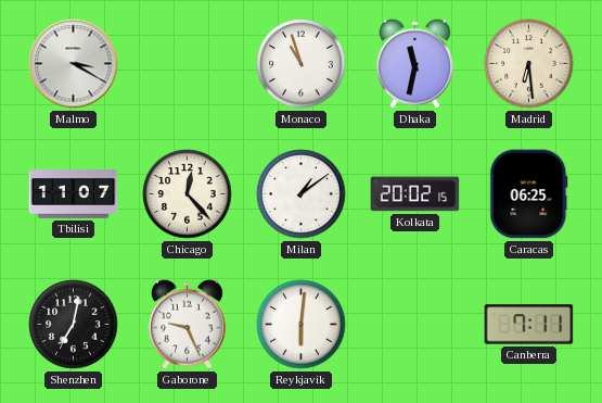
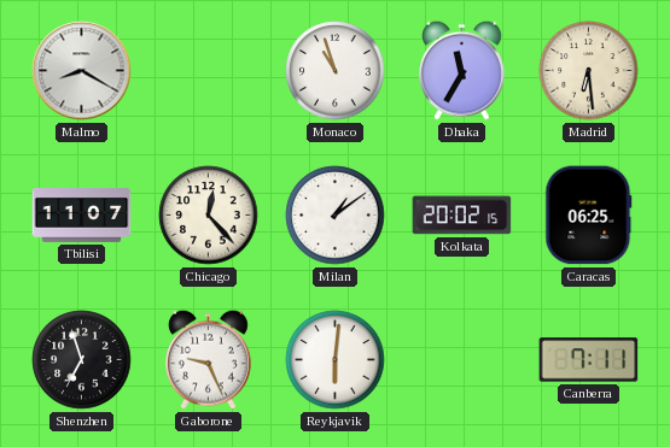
Malmo: 3:20 -> 8:20 (82, 71)
Dhaka: 11:32 -> 11:35 (462, 70)
Shenzhen: 7:02 -> 6:57 (82, 360)
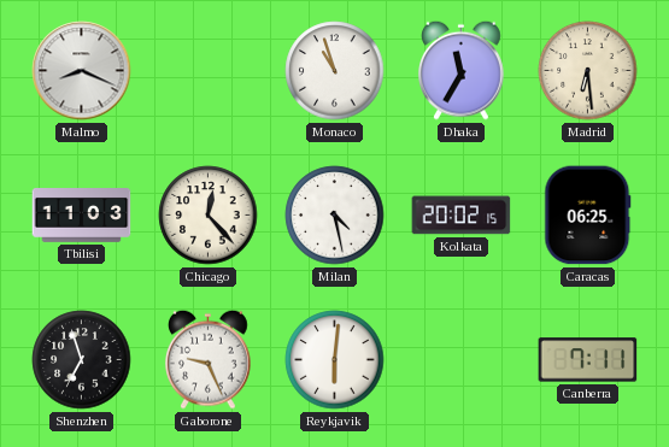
Malmo: 8:20 -> 8:19 (82, 71)
Tbilisi: 11:07 -> 11:03 (82, 216)
Milan: 1:09 -> 4:28 (335, 216)
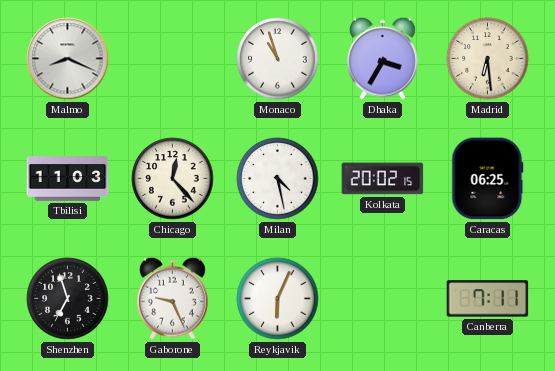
Dhaka: 11:35 -> 3:35 (383, 58)
Reykjavik: 6:01 -> 6:04 (278, 299)
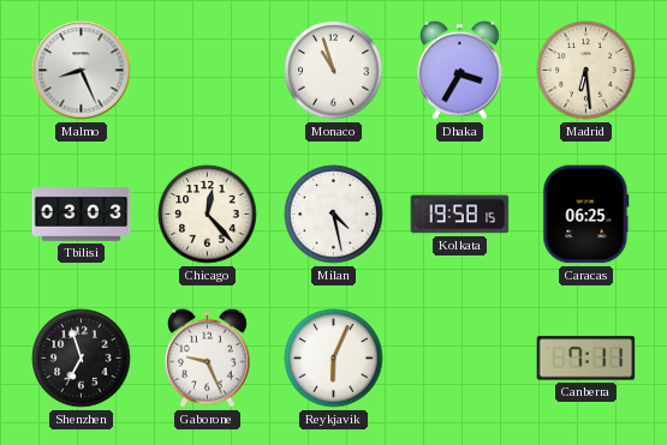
Malmo: 8:19 -> 8:26 (82, 71)
Tbilisi: 11:03 -> 03:03 (82, 215)
Kolkata: 20:02 -> 19:58 (460, 215)
